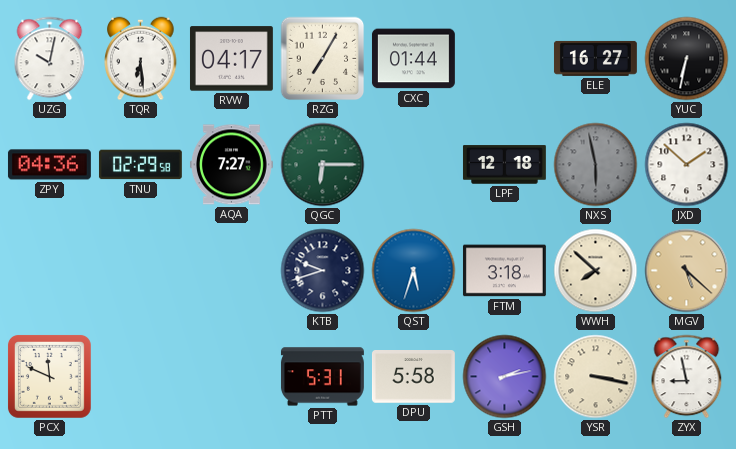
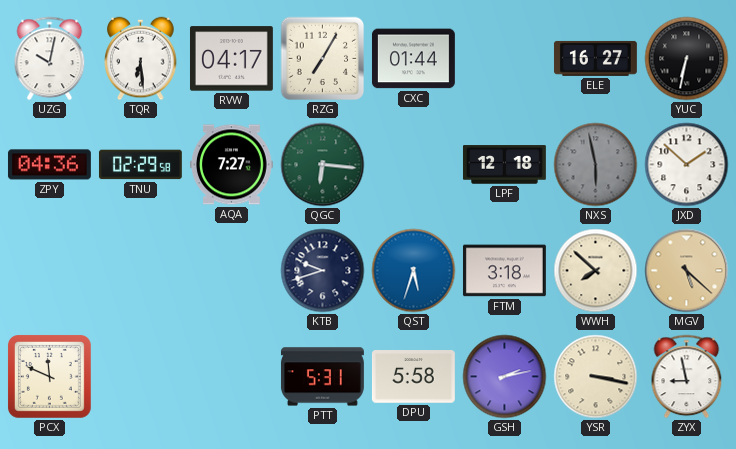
QGC: 6:15 -> 6:16 (323, 165)
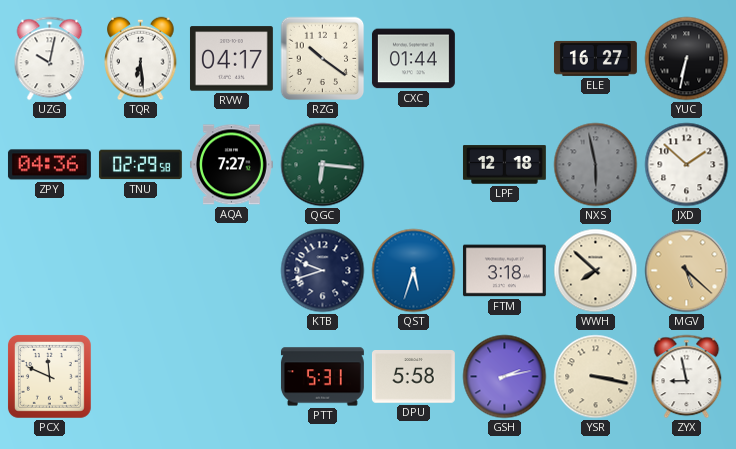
RZG: 7:05 -> 10:21 (323, 59)
